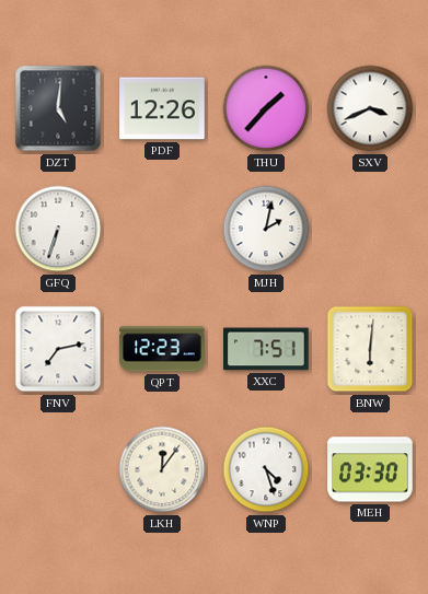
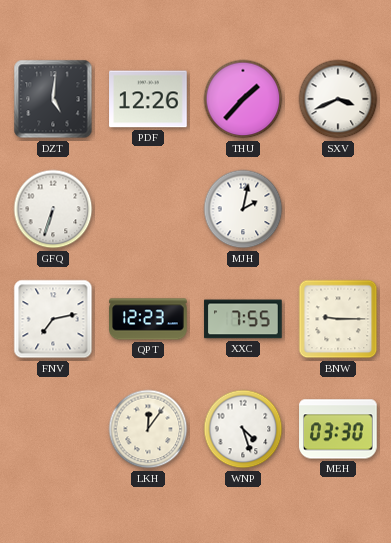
XXC: 7:51 -> 7:55 (243, 319)
BNW: 6:01 -> 9:15 (338, 319)
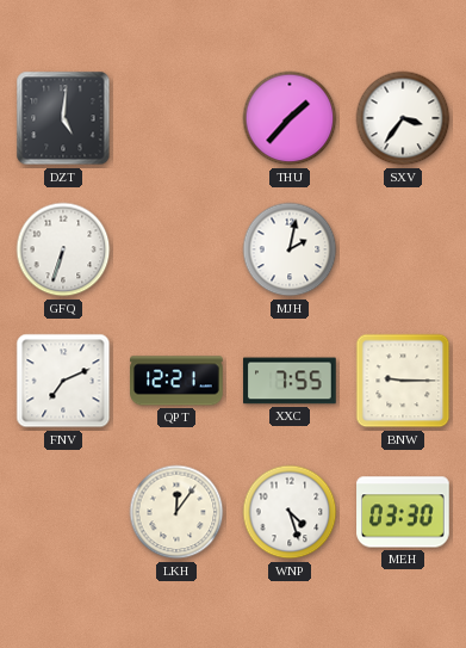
PDF: 12:26 -> none (148, 99)
SXV: 3:41 -> 3:36 (403, 118)
FNV: 7:13 -> 7:11 (63, 381)
QPT: 12:23 -> 12:21 (176, 381)
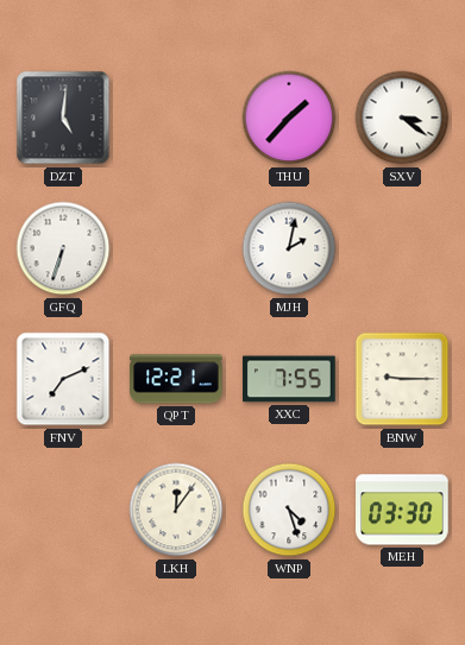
SXV: 3:36 -> 3:21 (402, 118)
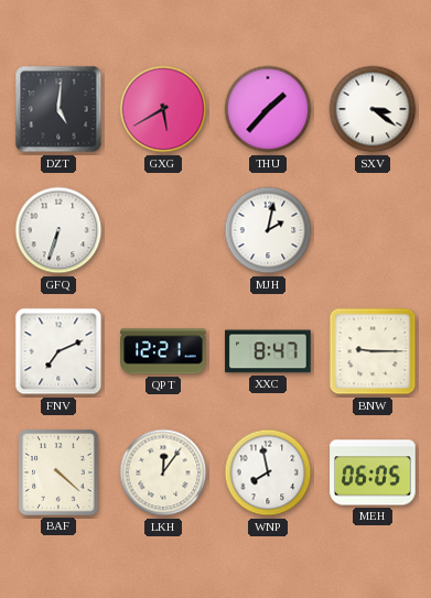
GXG: none -> 5:40 (163, 109)
XXC: 7:55 -> 8:47 (268, 351)
BAF: none -> 4:22 (58, 472)
WNP: 4:27 -> 7:58 (268, 472)
MEH: 03:30 -> 06:05 (373, 472)
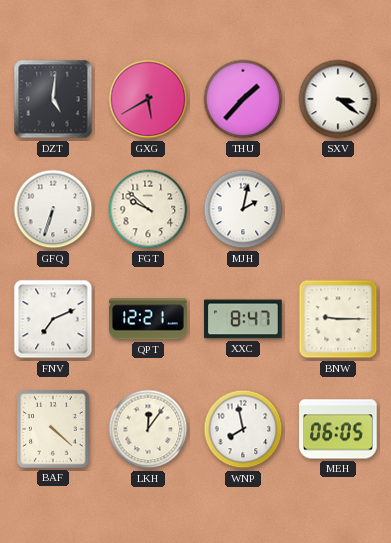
FGT: none -> 9:52 (148, 209)
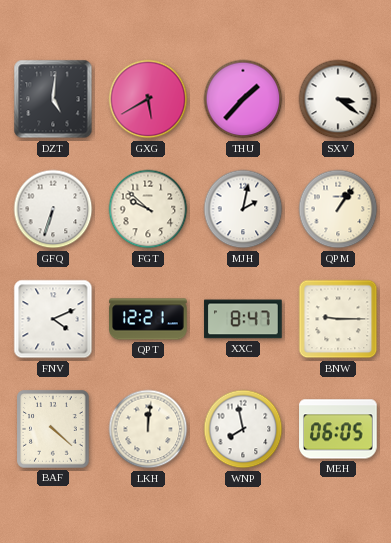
QPM: none -> 1:06 (338, 209)
FNV: 7:11 -> 4:11 (53, 319)
LKH: 12:06 -> 12:01 (148, 429)
